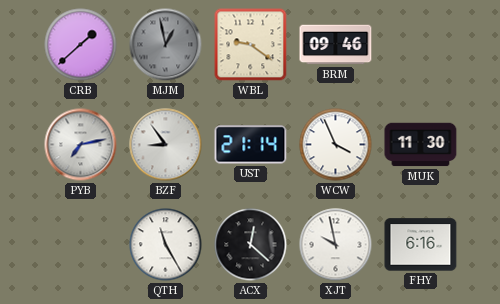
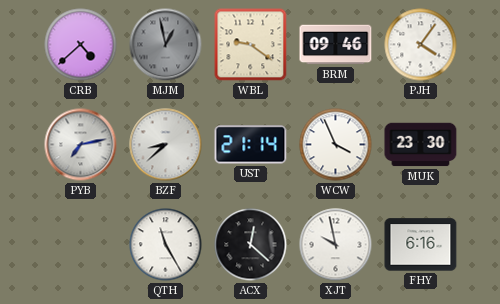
CRB: 1:38 -> 4:38 (81, 45)
PJH: none -> 4:06 (421, 45)
BZF: 8:54 -> 8:38 (166, 145)
MUK: 11:30 -> 23:30 (421, 145)
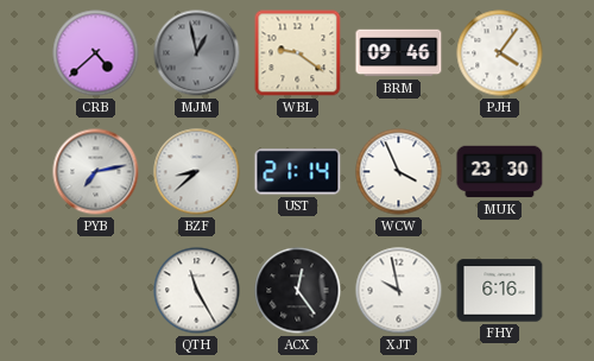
ACX: 12:22 -> 12:24 (298, 291)
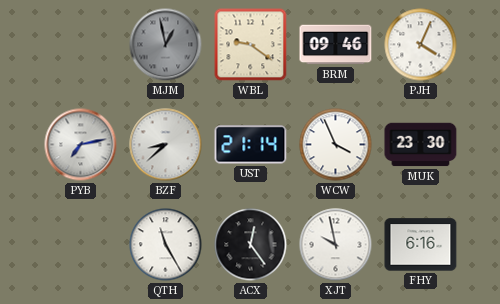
CRB: 4:38 -> none (96, 53)
PJH: 4:06 -> 4:04 (421, 45)
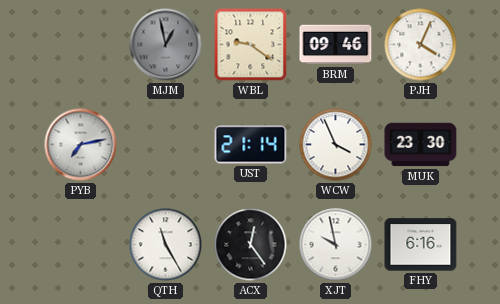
BZF: 8:38 -> none (166, 145)
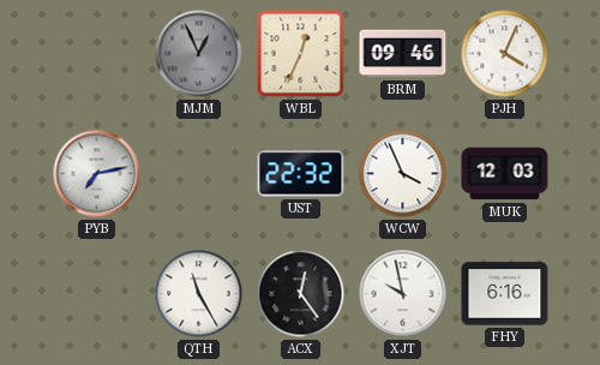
MJM: 12:58 -> 12:56 (199, 54)
WBL: 9:21 -> 12:34 (301, 54)
UST: 21:14 -> 22:32 (301, 174)
MUK: 23:30 -> 12:03 (505, 174)
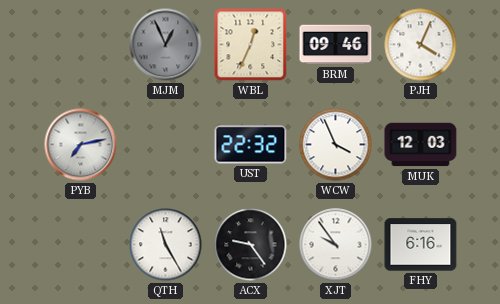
ACX: 12:24 -> 9:24 (251, 245)
XJT: 9:58 -> 9:54 (336, 245)
